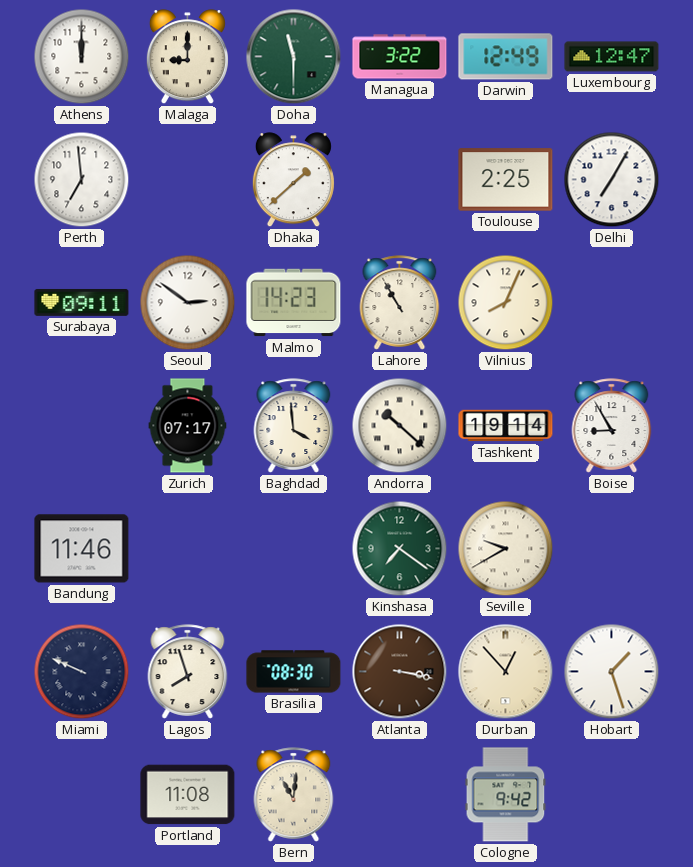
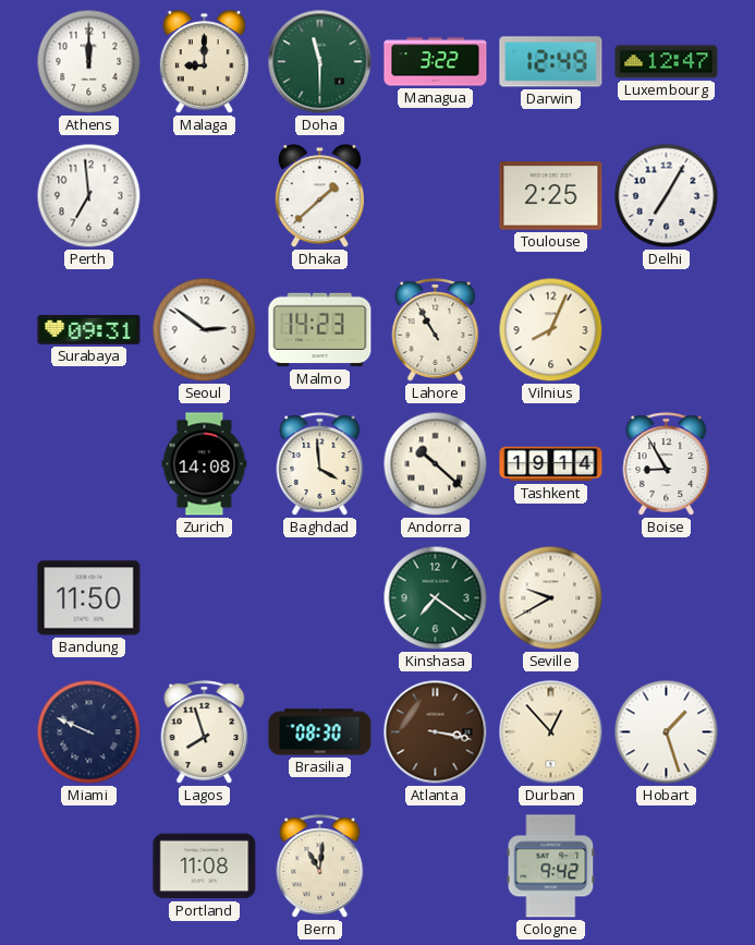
Surabaya: 09:11 -> 09:31 (89, 329)
Zurich: 07:17 -> 14:08 (205, 464)
Bandung: 11:46 -> 11:50 (89, 598)
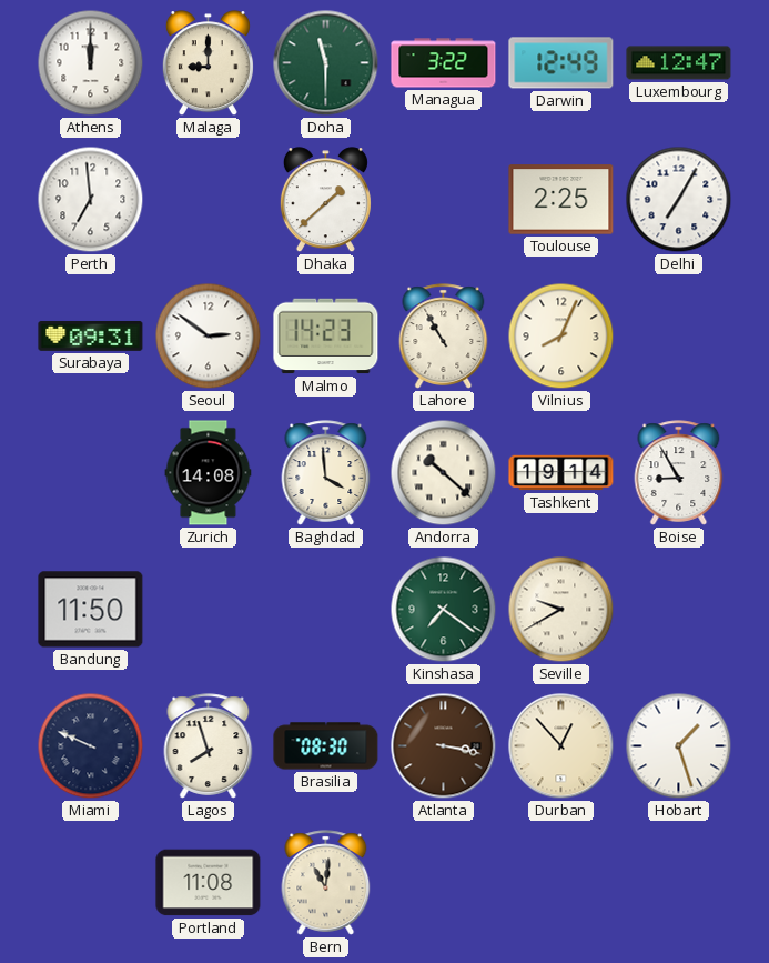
Cologne: 9:42 -> none (551, 867)
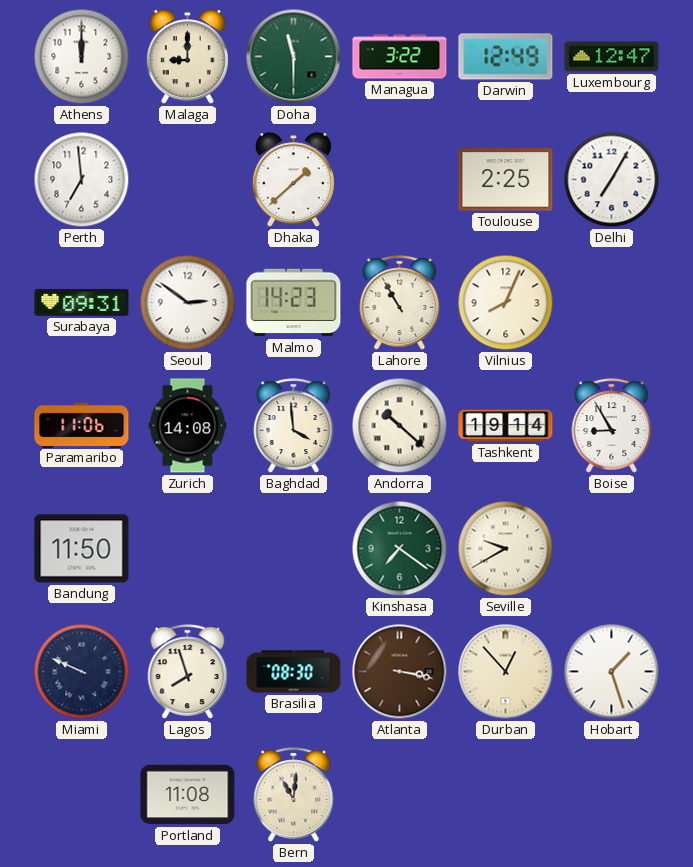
Paramaribo: none -> 11:06 (82, 425)
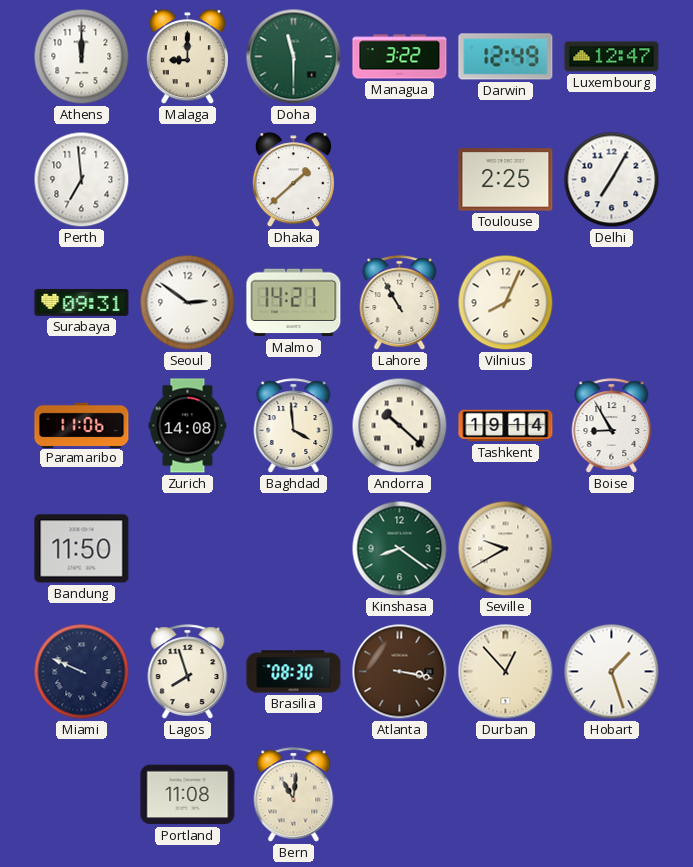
Malmo: 14:23 -> 14:21 (294, 303)
Kinshasa: 7:21 -> 8:21 (400, 549)
